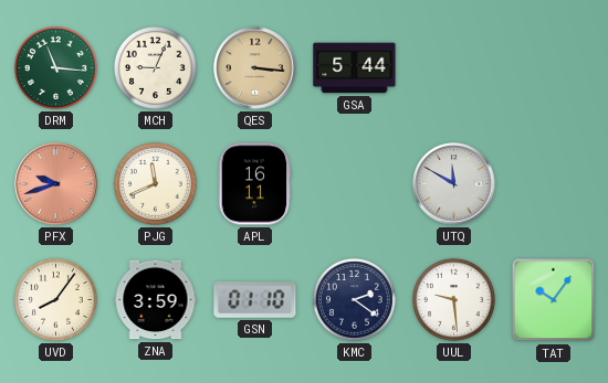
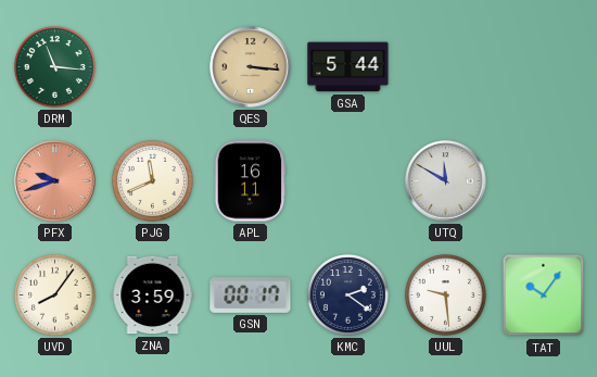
MCH: 9:04 -> none (155, 67)
GSN: 01:10 -> 00:17 (251, 296)
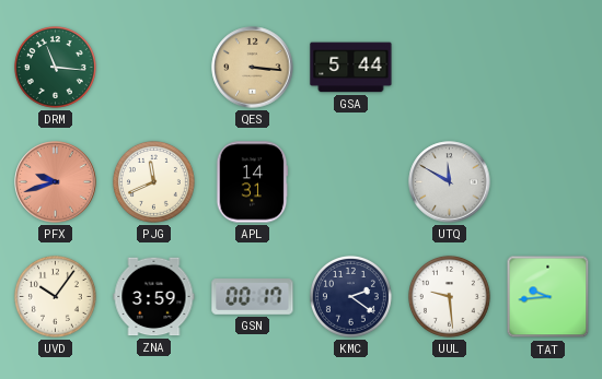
APL: 16:11 -> 14:31 (252, 182)
UVD: 8:06 -> 10:06 (55, 296)
TAT: 10:06 -> 9:44 (548, 297)
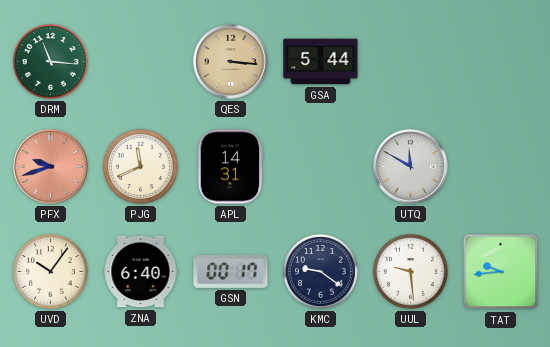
ZNA: 3:59 -> 6:40 (141, 272)
KMC: 2:21 -> 9:21 (320, 271)
